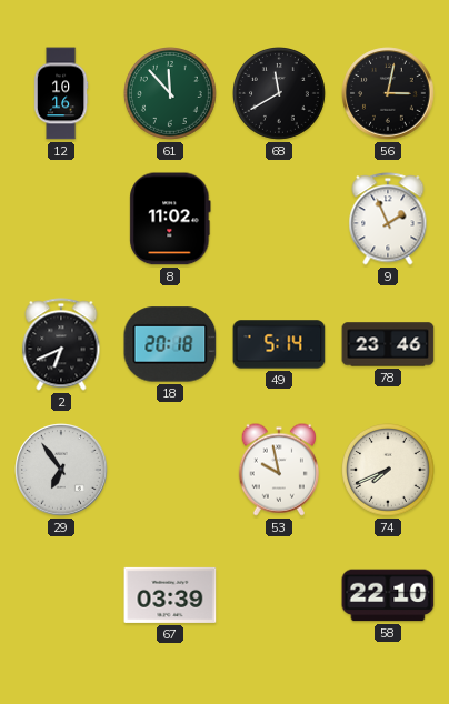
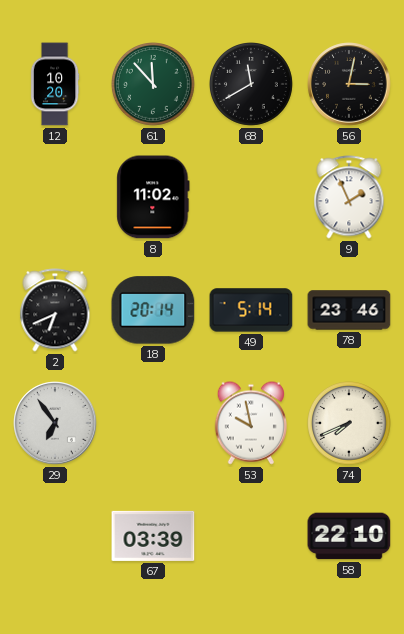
12: 10:16 -> 10:20 (55, 84)
18: 20:18 -> 20:14 (153, 310)
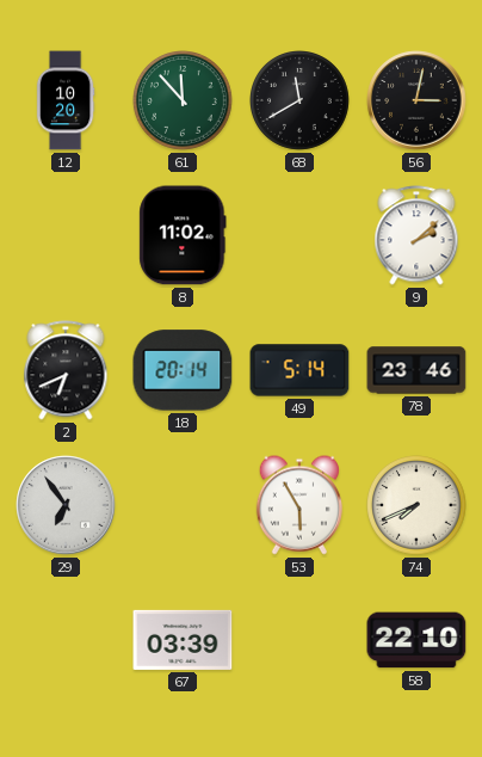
9: 1:56 -> 2:08 (416, 235)
53: 9:58 -> 5:55 (299, 505)
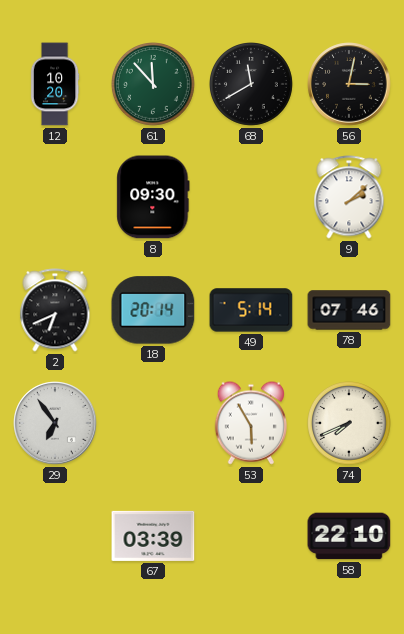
8: 11:02 -> 09:30 (153, 197)
78: 23:46 -> 07:46 (349, 310)
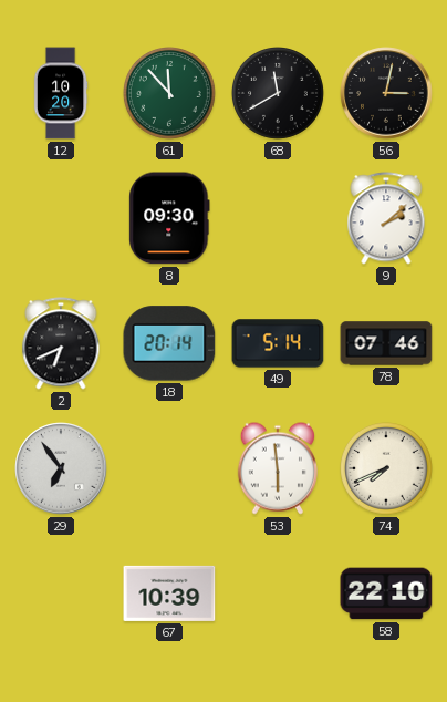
53: 5:55 -> 5:59 (278, 468)
67: 03:39 -> 10:39 (169, 593)
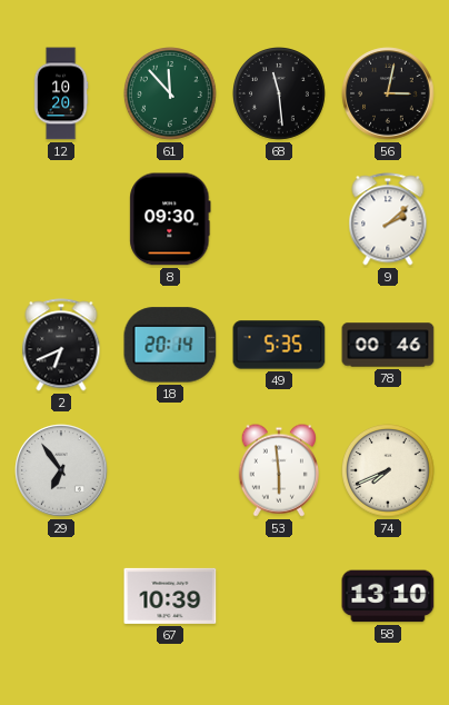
68: 11:40 -> 11:29 (280, 95)
49: 5:14 -> 5:35 (279, 345)
78: 07:46 -> 00:46 (388, 345)
58: 22:10 -> 13:10 (388, 596)
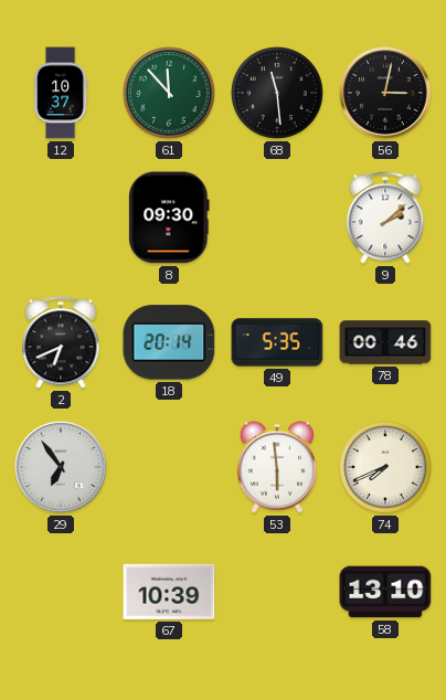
12: 10:20 -> 10:37 (61, 93)
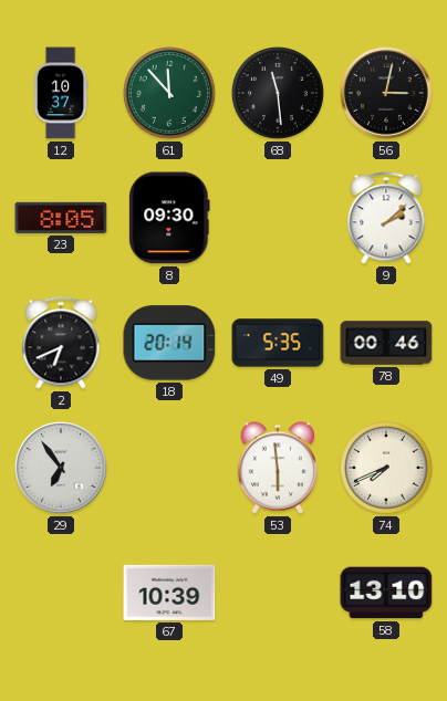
23: none -> 8:05 (61, 218)
